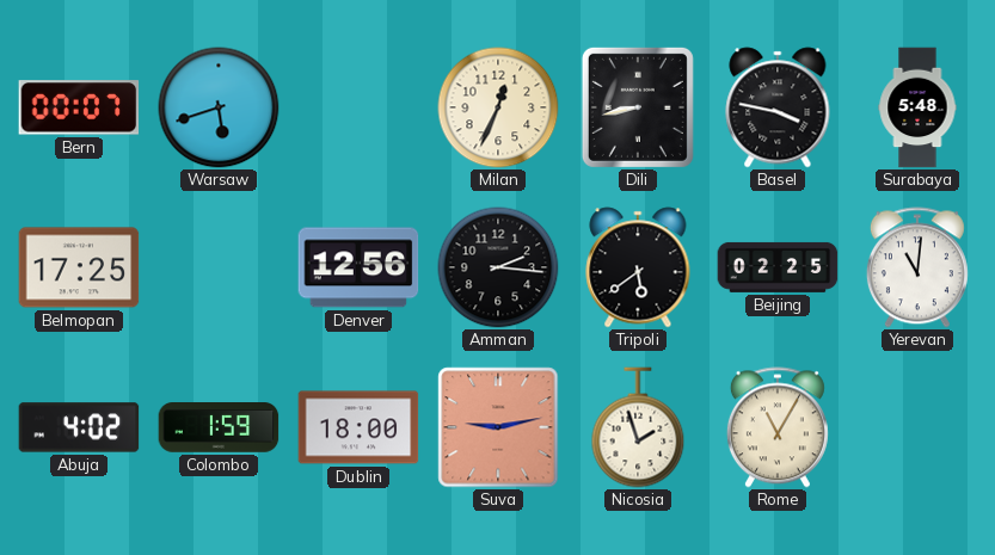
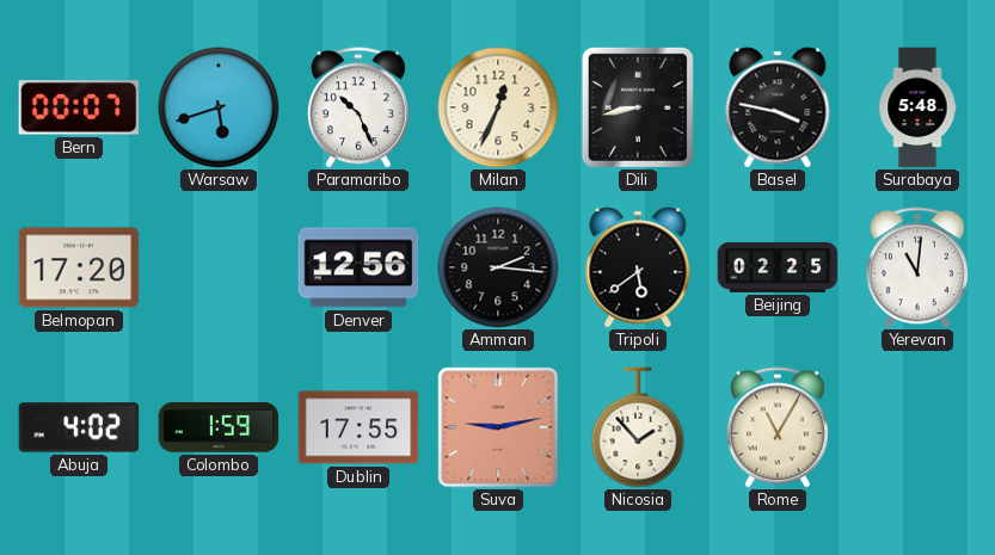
Paramaribo: none -> 10:26 (358, 107)
Belmopan: 17:25 -> 17:20 (79, 267)
Dublin: 18:00 -> 17:55 (358, 427)
Nicosia: 1:57 -> 1:53 (638, 427)
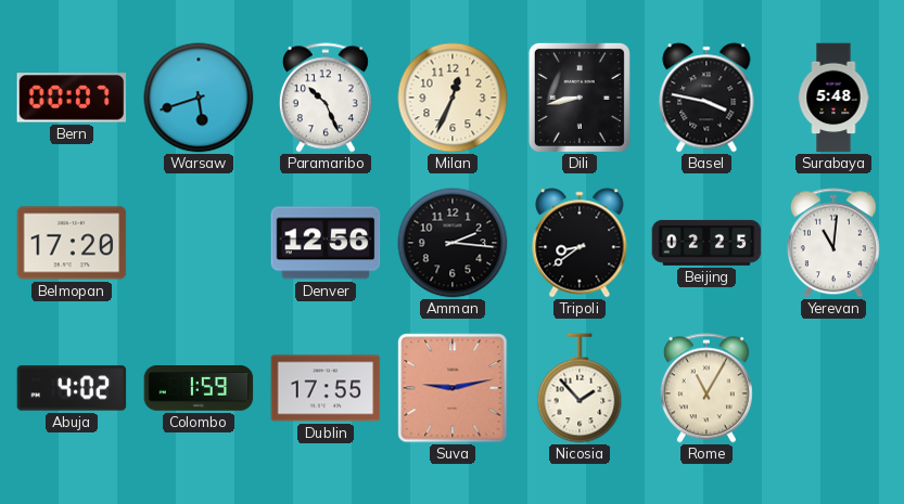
Tripoli: 5:39 -> 8:39 (580, 243)
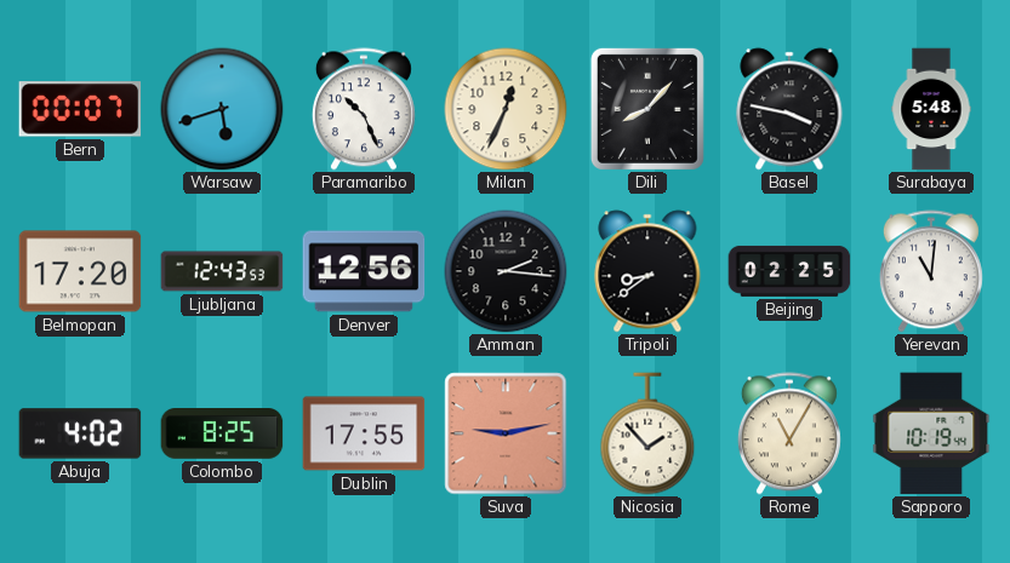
Dili: 8:43 -> 8:07 (647, 109)
Ljubljana: none -> 12:43 (222, 271)
Colombo: 1:59 -> 8:25 (222, 433)
Sapporo: none -> 10:19 (931, 433)
